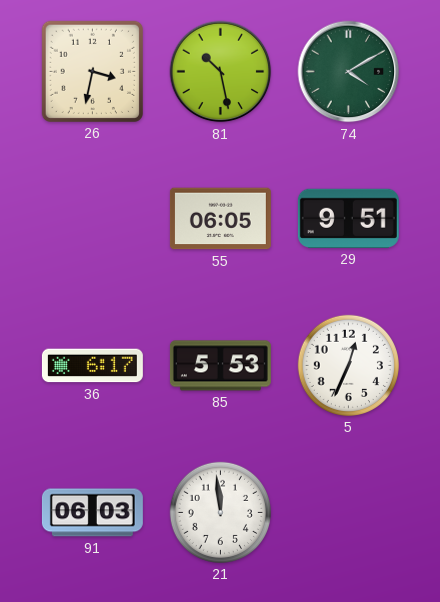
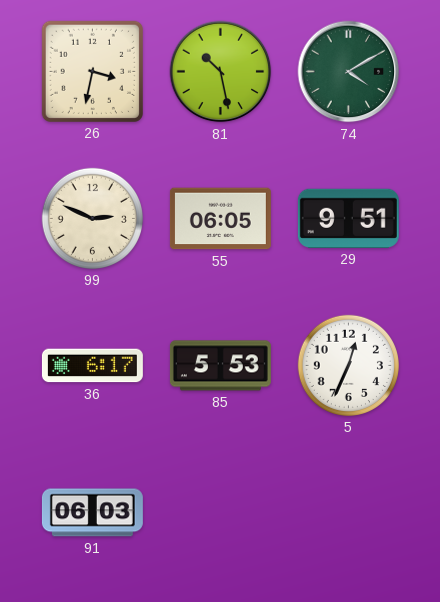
99: none -> 2:49 (92, 218)
21: 11:59 -> none (220, 512)
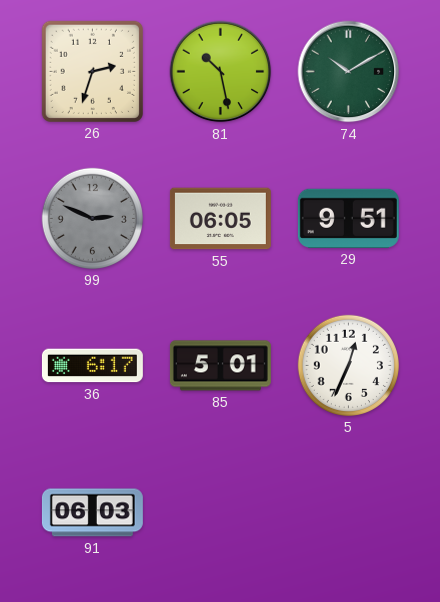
26: 3:32 -> 2:33 (92, 71)
74: 4:10 -> 10:10 (349, 72)
99 dial: cream -> grey (92, 218)
85: 5:53 -> 5:01 (220, 366)
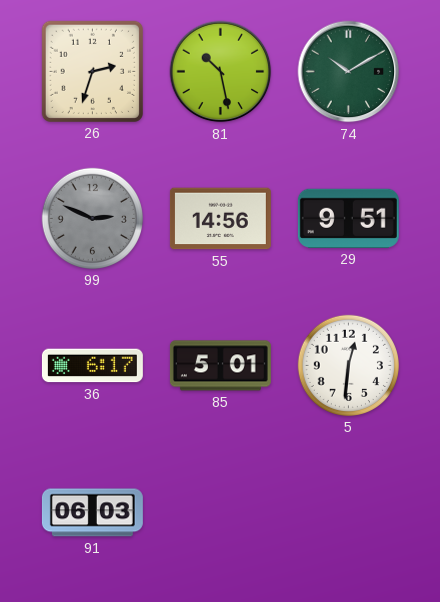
55: 06:05 -> 14:56 (220, 219)
5: 12:34 -> 12:31 (348, 365)
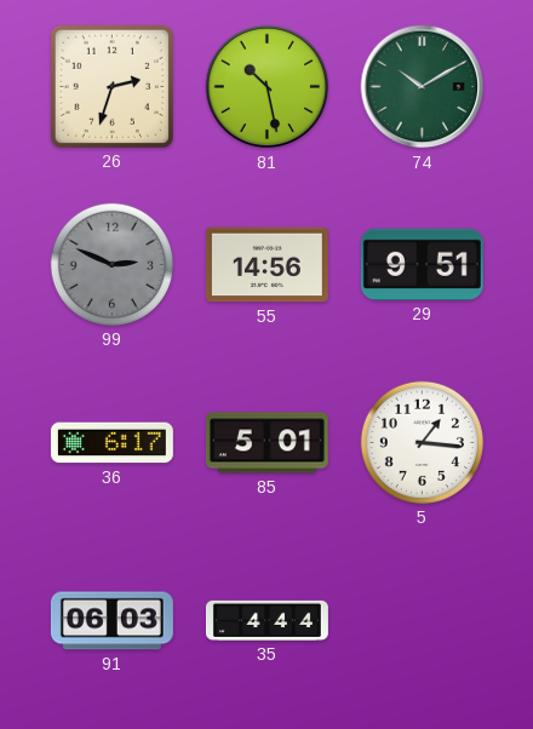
5: 12:31 -> 1:16 (422, 442)
35: none -> 4:44 (266, 620)
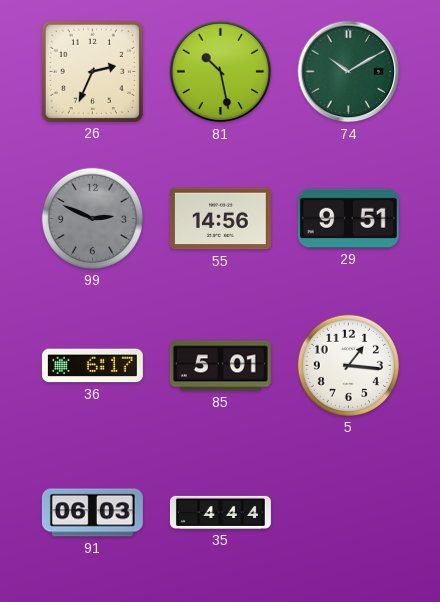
26: 2:33 -> 2:34 (92, 71)
